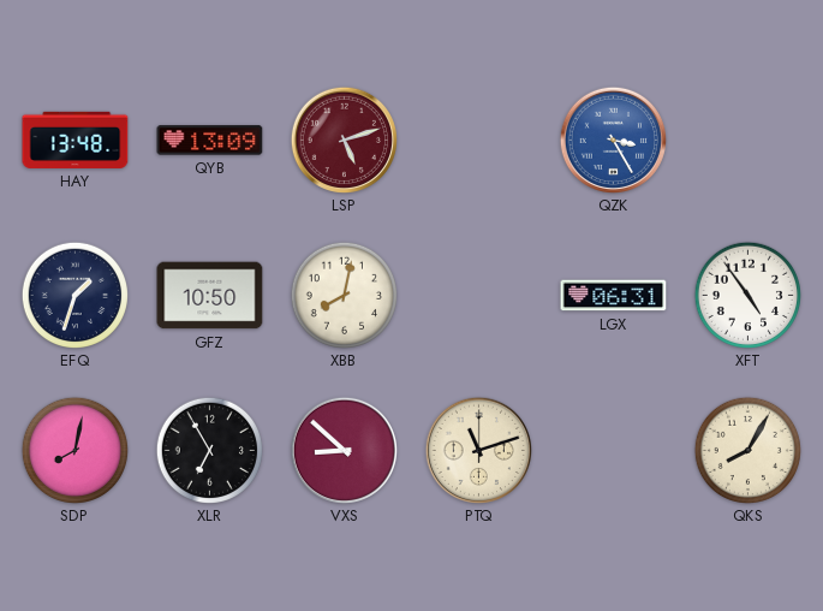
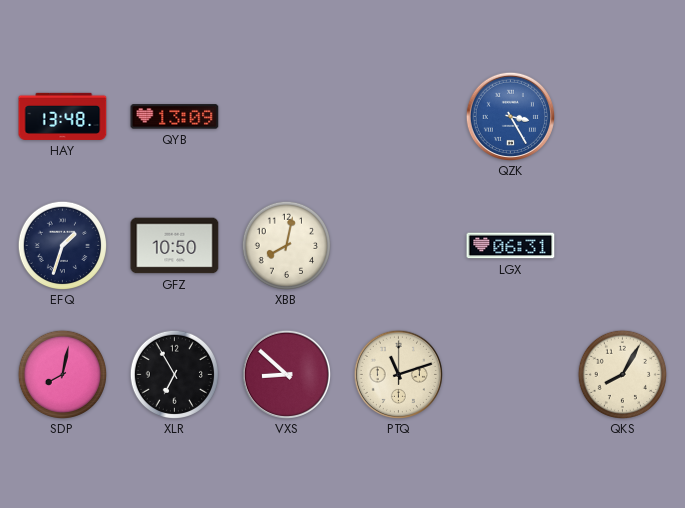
LSP: 5:12 -> none (344, 140)
XFT: 4:54 -> none (747, 295)
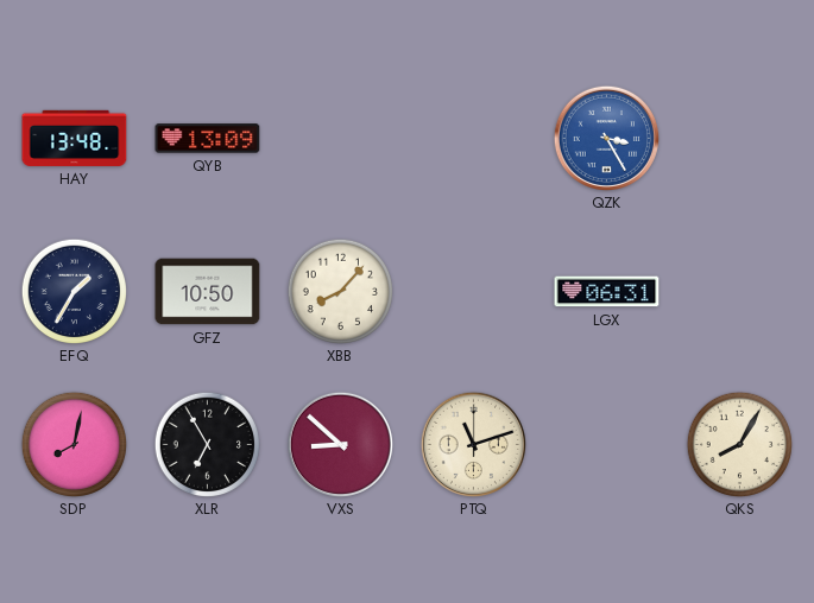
EFQ: 1:33 -> 1:35 (74, 291)
XBB: 8:02 -> 8:07 (340, 291)
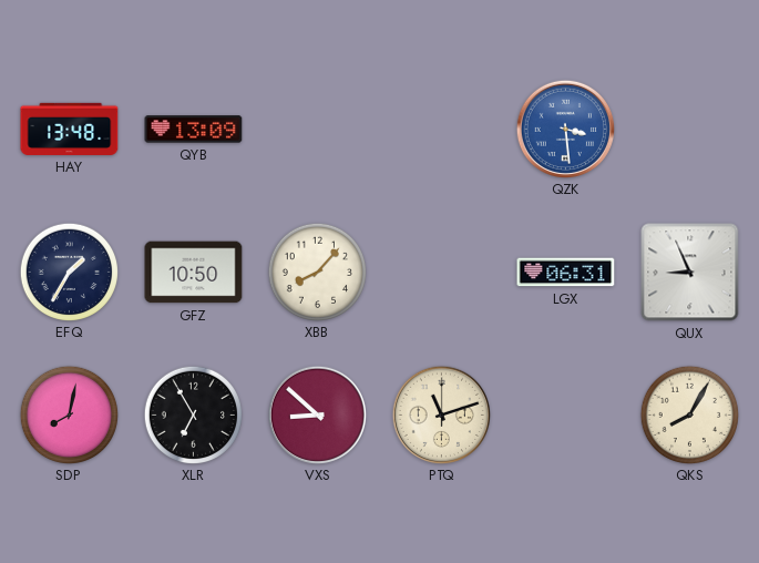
QZK: 3:25 -> 3:29 (565, 129)
QUX: none -> 8:56 (690, 273)
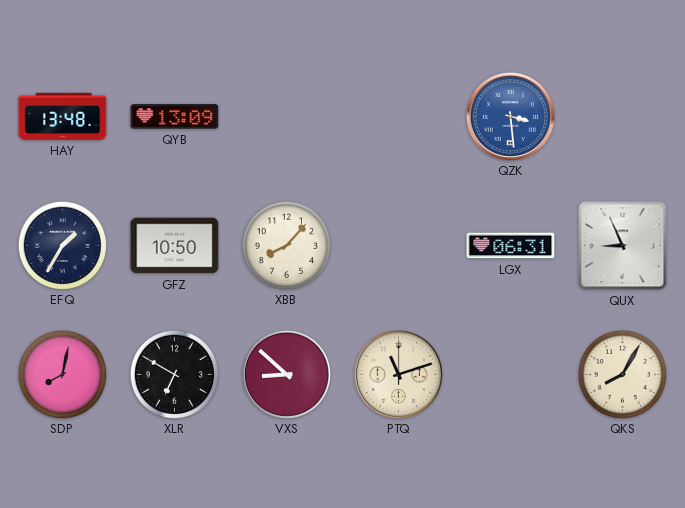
XLR: 6:55 -> 6:50 (174, 374)
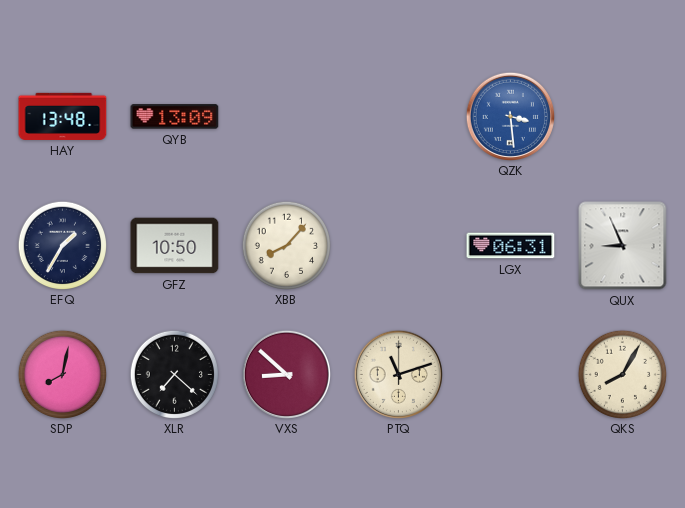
XLR: 6:50 -> 7:22 (174, 374)
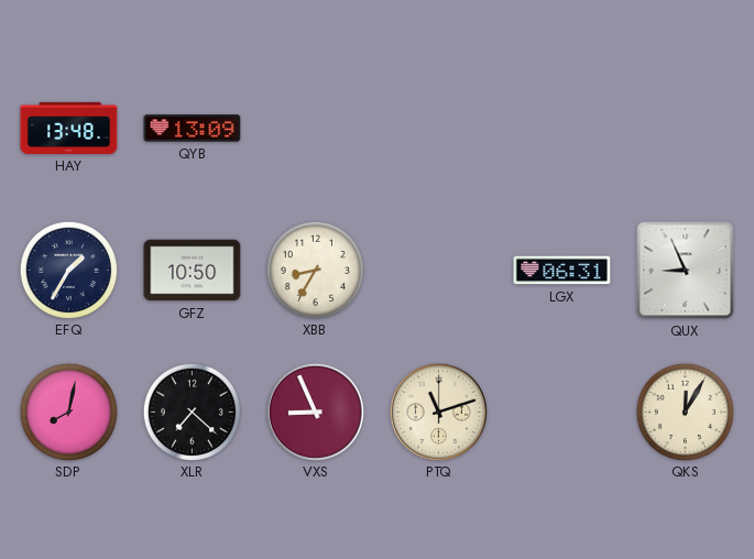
QZK: 3:29 -> none (510, 116)
XBB: 8:07 -> 8:35 (315, 270)
VXS: 8:52 -> 8:56 (315, 412)
QKS: 8:05 -> 12:05 (685, 412)
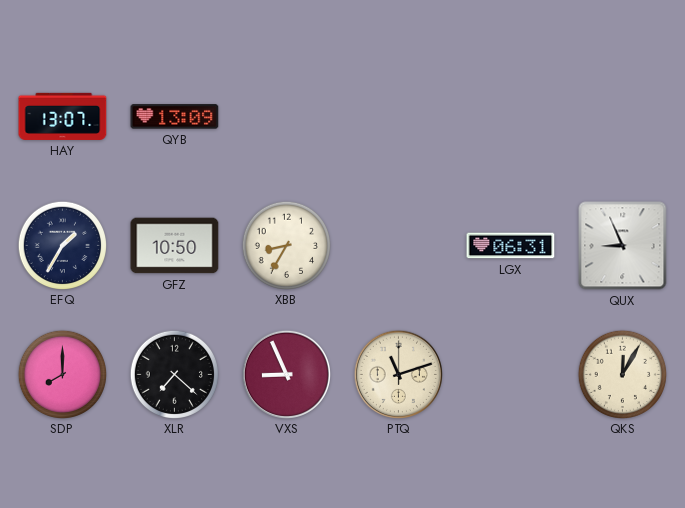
HAY: 13:48 -> 13:07 (63, 116)
SDP: 8:02 -> 8:00 (62, 374)
